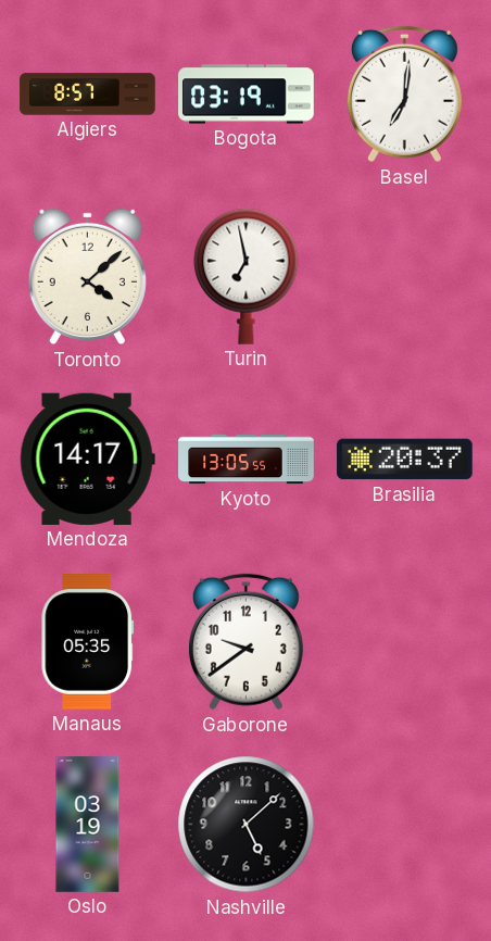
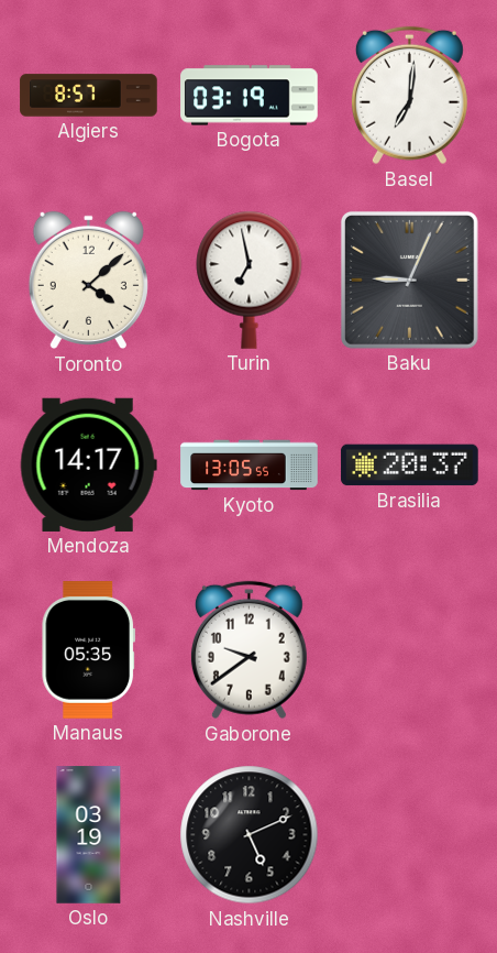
Baku: none -> 9:04 (409, 280)
Nashville: 5:08 -> 5:11 (250, 835)
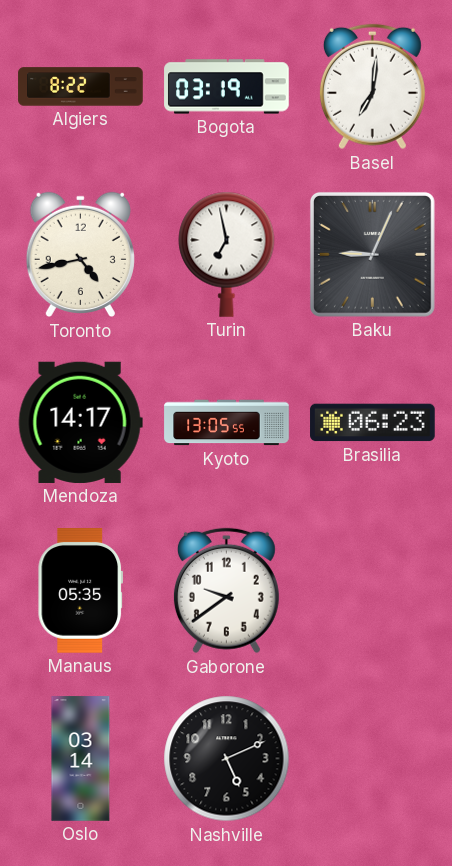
Algiers: 8:57 -> 8:22 (81, 87)
Toronto: 4:08 -> 4:43 (80, 255)
Brasilia: 20:37 -> 06:23 (373, 423)
Oslo: 03:19 -> 03:14 (81, 759)
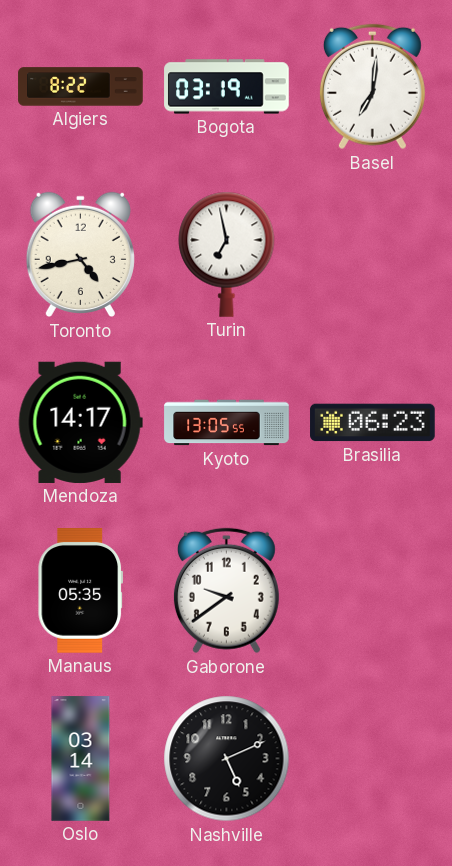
Baku: 9:04 -> none (372, 254)
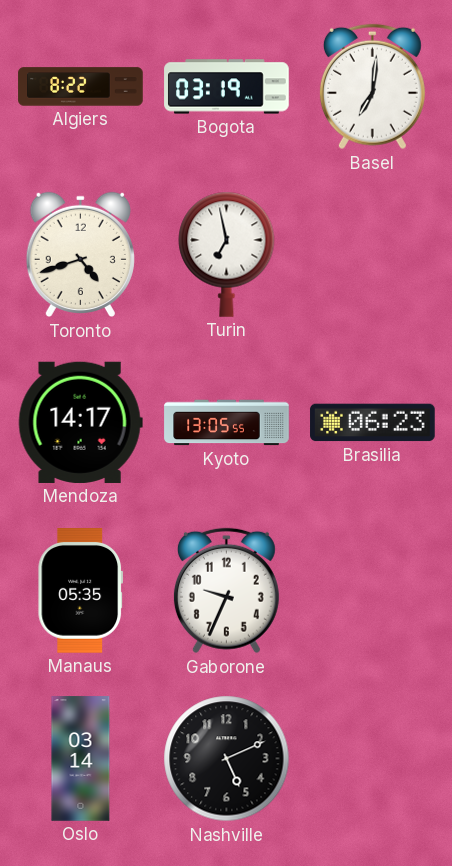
Toronto: 4:43 -> 4:42 (80, 255)
Gaborone: 9:39 -> 9:34 (226, 591)
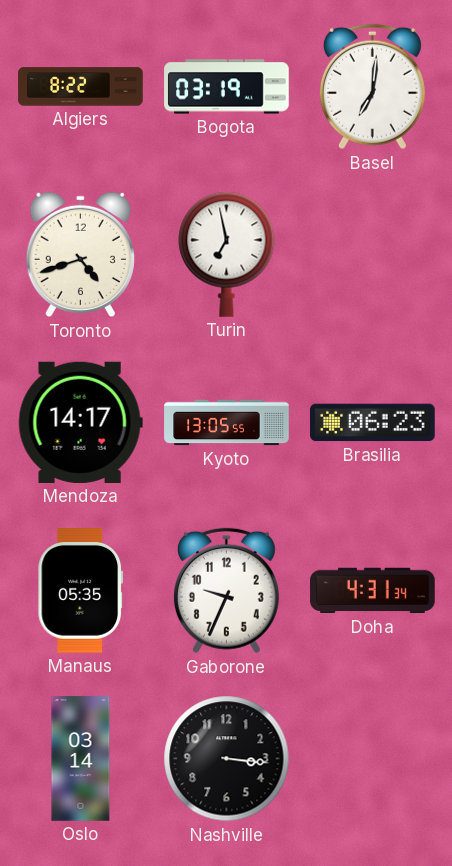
Doha: none -> 4:31 (373, 591)
Nashville: 5:11 -> 3:16 (227, 759)
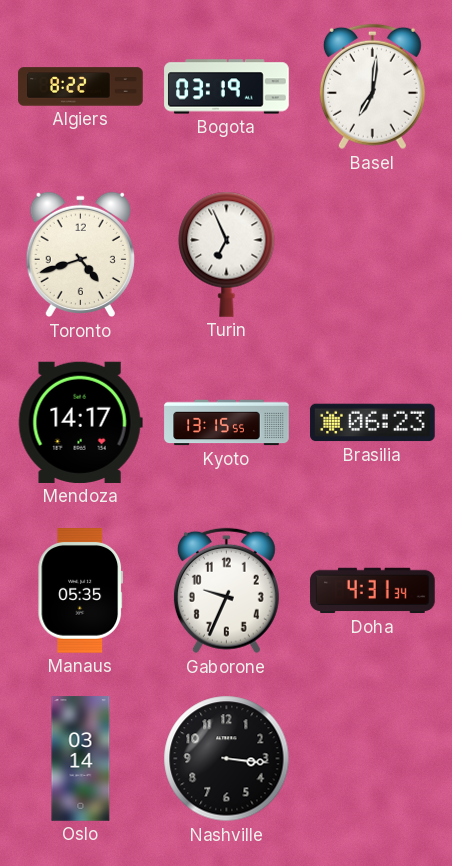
Turin: 6:58 -> 6:56 (227, 254)
Kyoto: 13:05 -> 13:15 (227, 423)
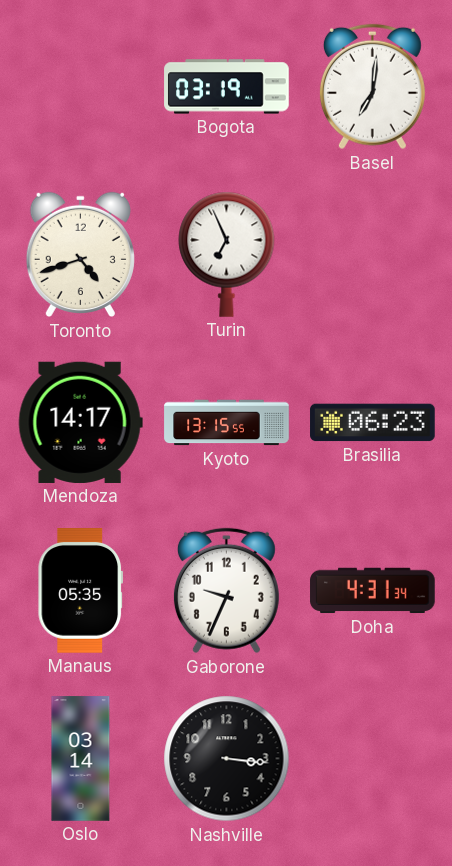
Algiers: 8:22 -> none (81, 87)
